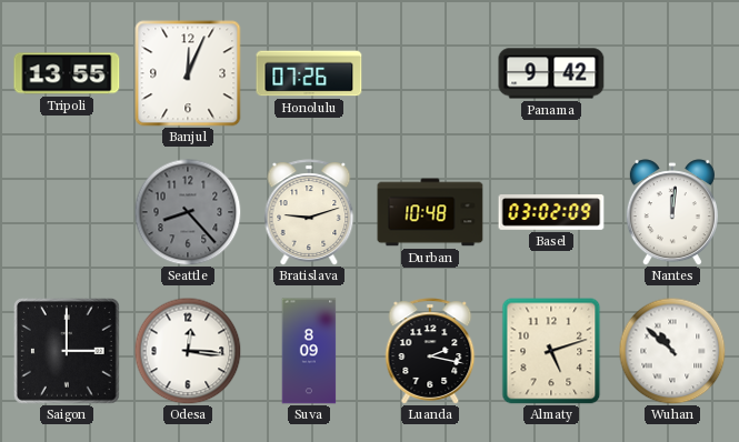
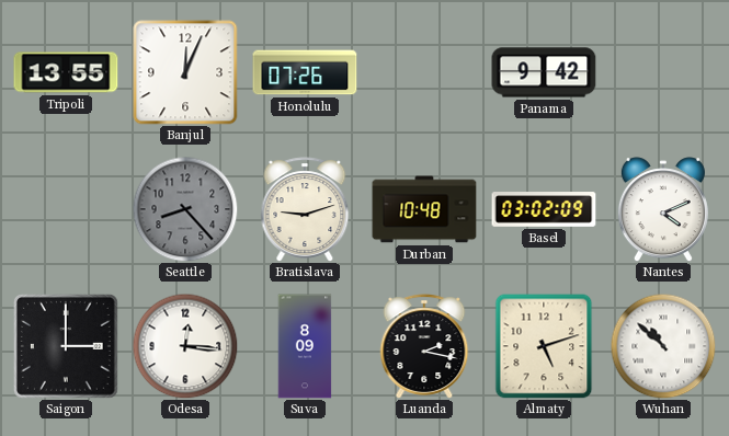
Nantes: 12:01 -> 4:11 (663, 209)
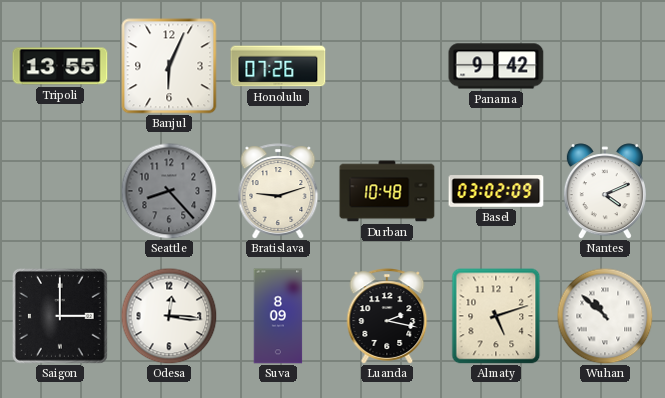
Banjul: 12:04 -> 6:04 (169, 66)
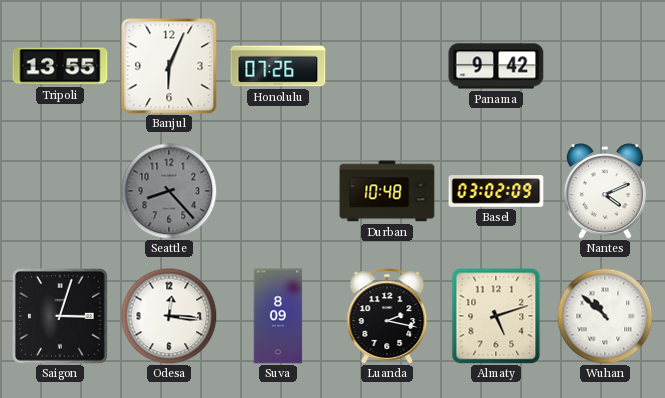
Bratislava: 9:12 -> none (278, 191)
Saigon: 3:00 -> 3:03 (60, 316)
